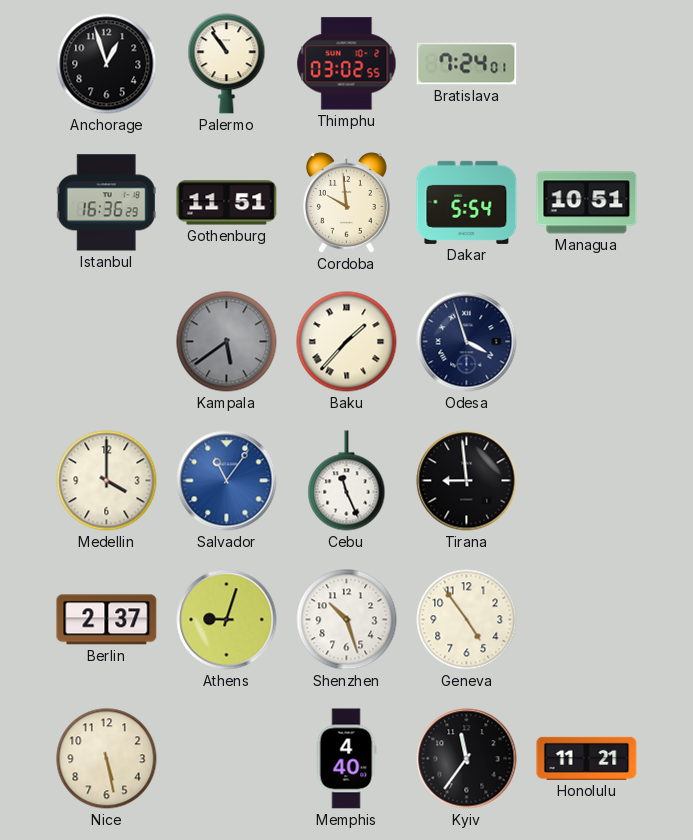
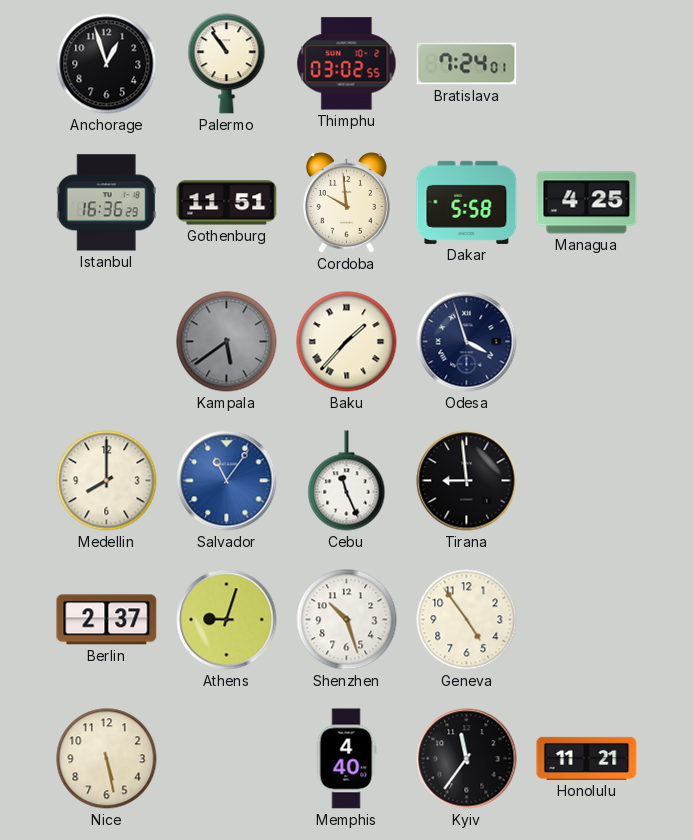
Dakar: 5:54 -> 5:58 (467, 202)
Managua: 10:51 -> 4:25 (587, 203)
Medellin: 4:00 -> 8:00 (107, 481)
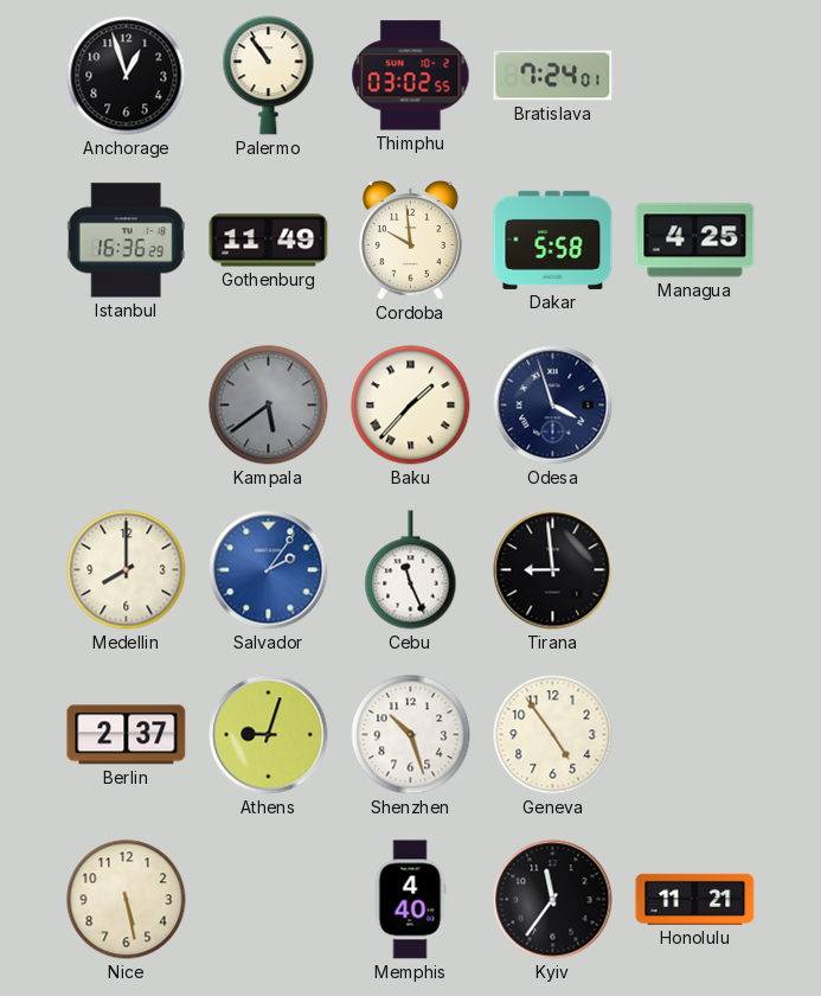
Gothenburg: 11:51 -> 11:49 (269, 241)
Salvador: 11:06 -> 2:06 (269, 570)
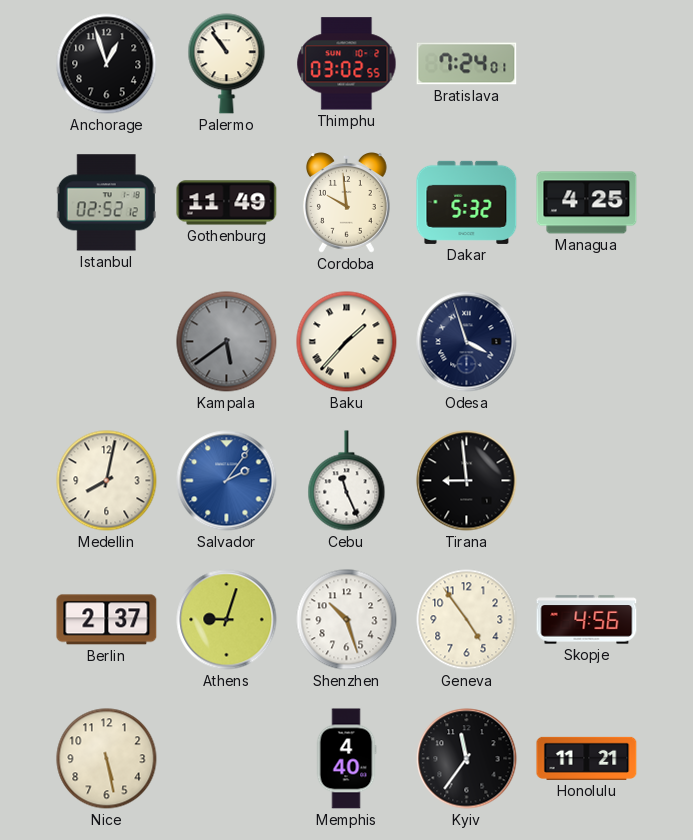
Istanbul: 16:36 -> 02:52 (106, 203)
Dakar: 5:58 -> 5:32 (467, 202)
Medellin: 8:00 -> 8:02 (107, 481)
Skopje: none -> 4:56 (587, 620)
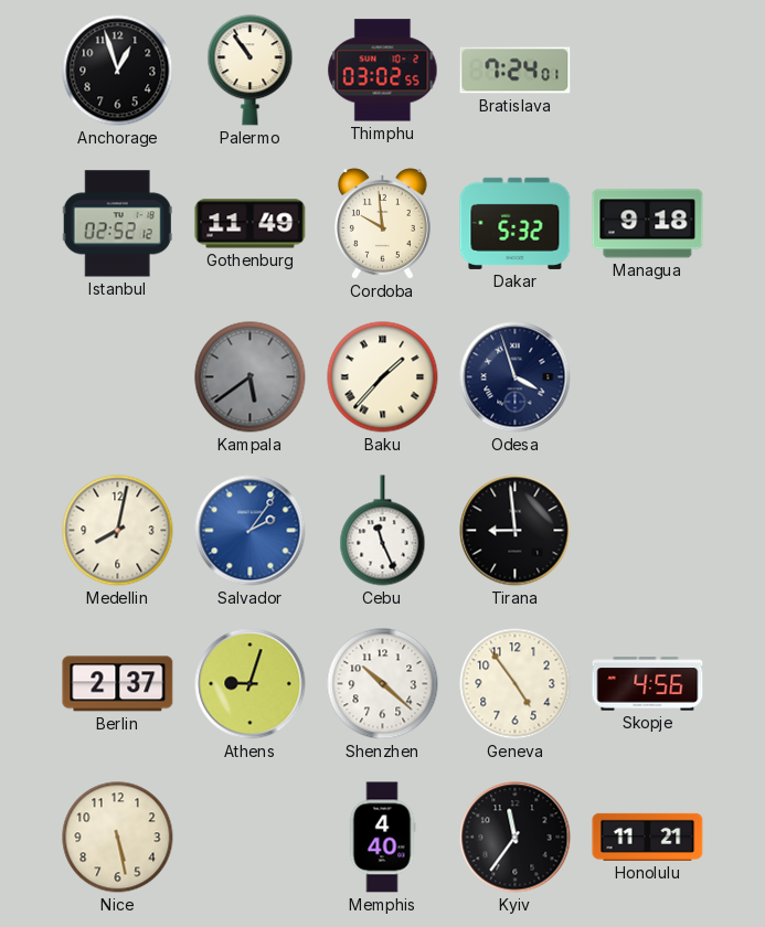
Managua: 4:25 -> 9:18 (648, 224)
Shenzhen: 10:27 -> 10:22 (383, 684)
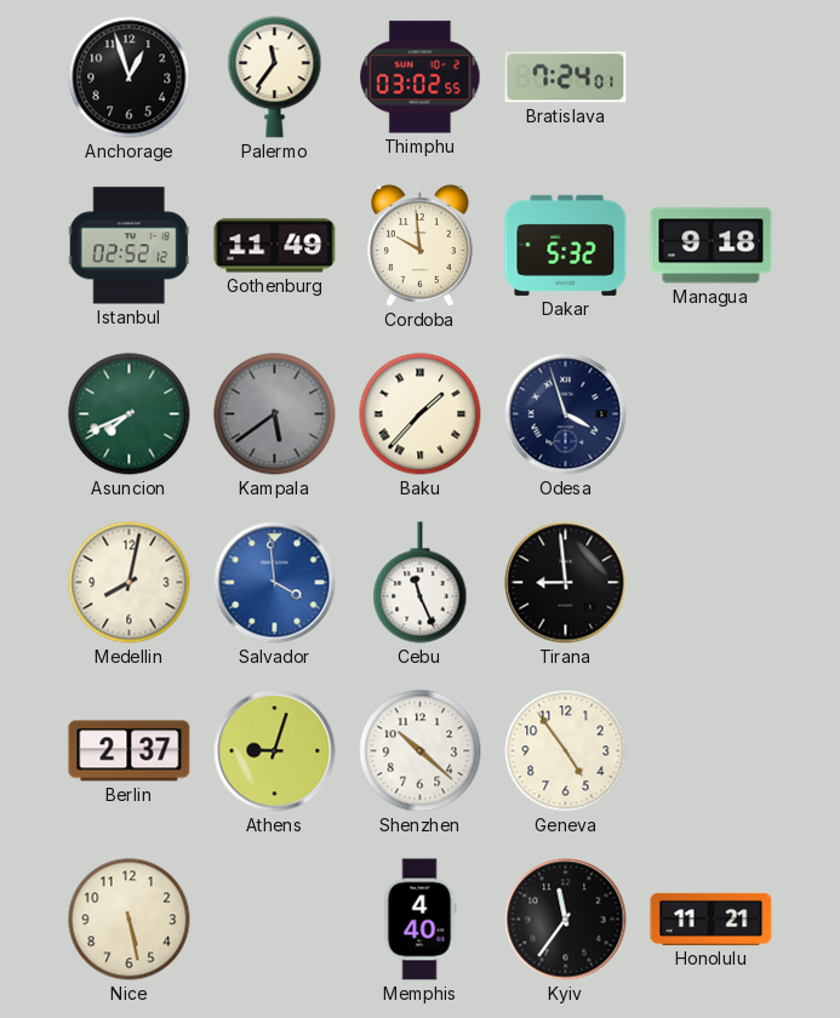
Palermo: 10:54 -> 11:36 (275, 78)
Asuncion: none -> 7:41 (130, 414)
Salvador: 2:06 -> 3:59 (275, 583)
Skopje: 4:56 -> none (648, 684)
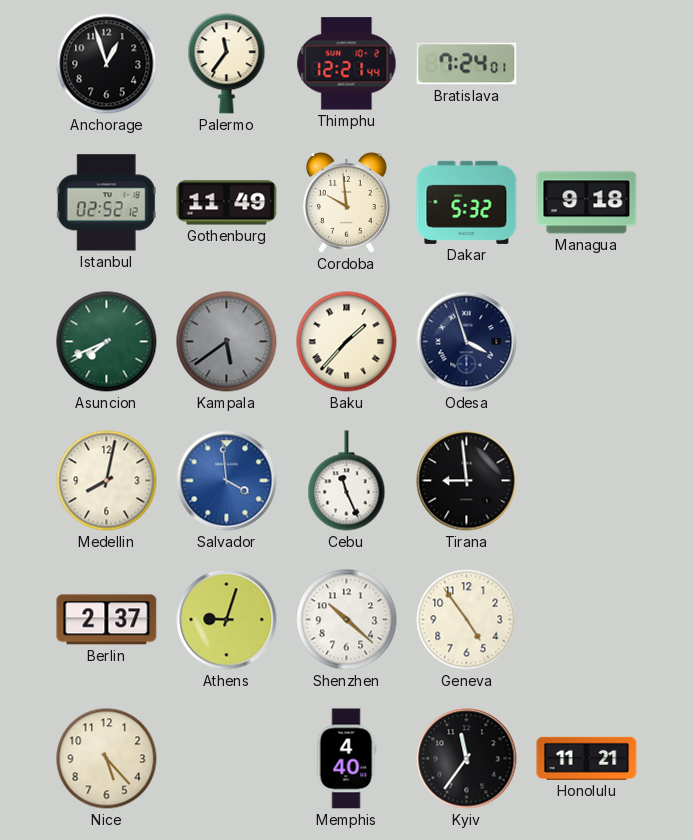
Thimphu: 03:02 -> 12:21 (347, 64)
Nice: 5:28 -> 5:23 (107, 759)
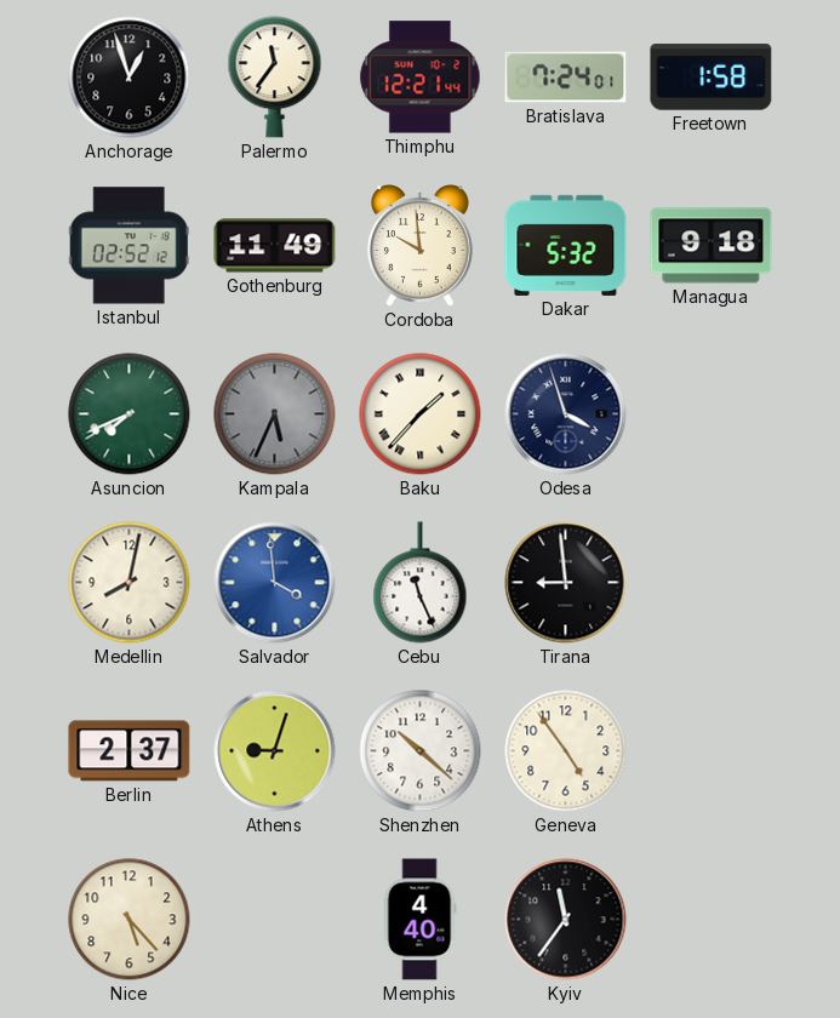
Freetown: none -> 1:58 (712, 78)
Kampala: 5:39 -> 5:34 (275, 414)
Honolulu: 11:21 -> none (587, 758)
